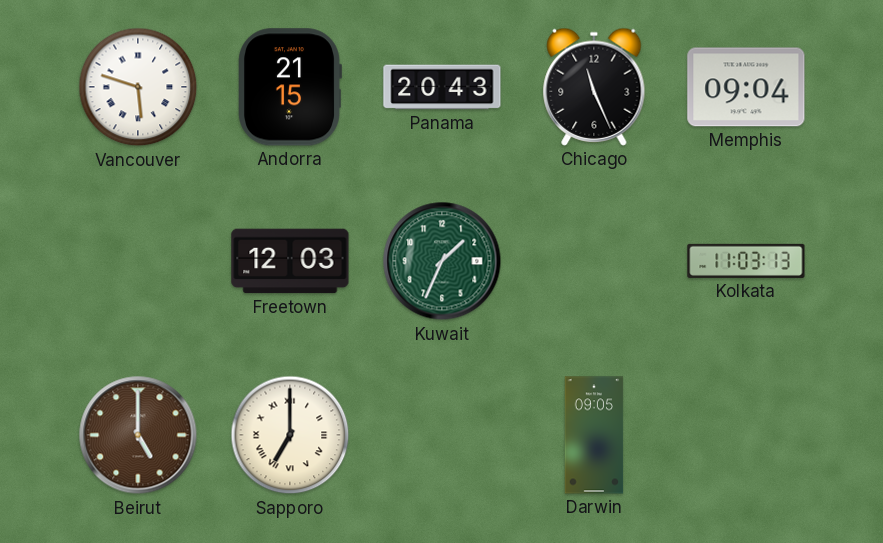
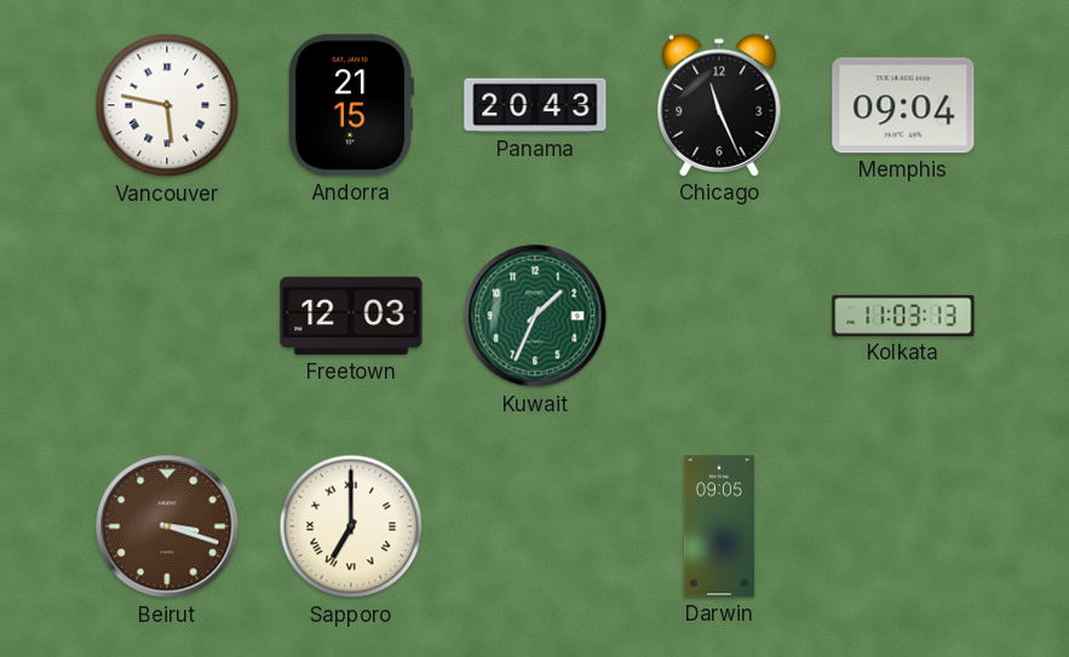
Vancouver: 5:48 -> 5:47 (167, 105)
Beirut: 5:00 -> 3:18 (167, 526)
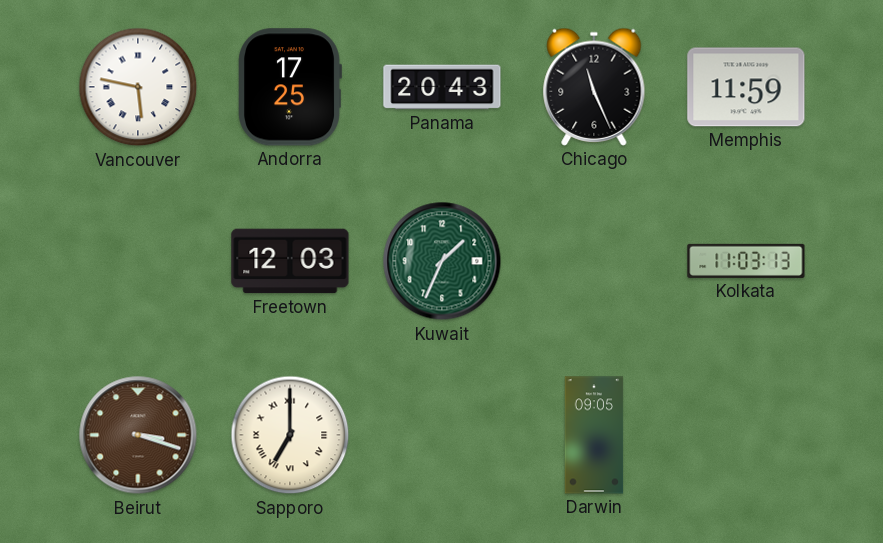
Andorra: 21:15 -> 17:25 (290, 87)
Memphis: 09:04 -> 11:59 (746, 87)
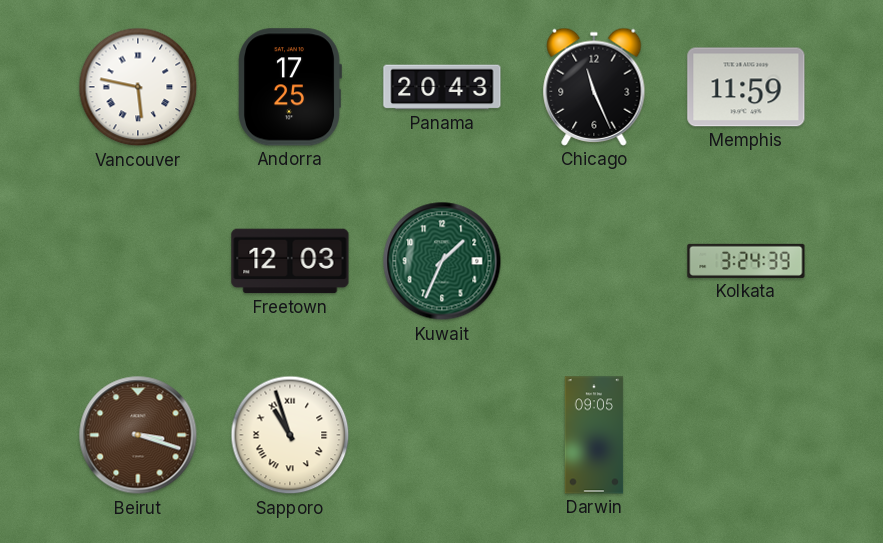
Kolkata: 11:03 -> 3:24 (746, 261)
Sapporo: 7:00 -> 10:57 (290, 435)
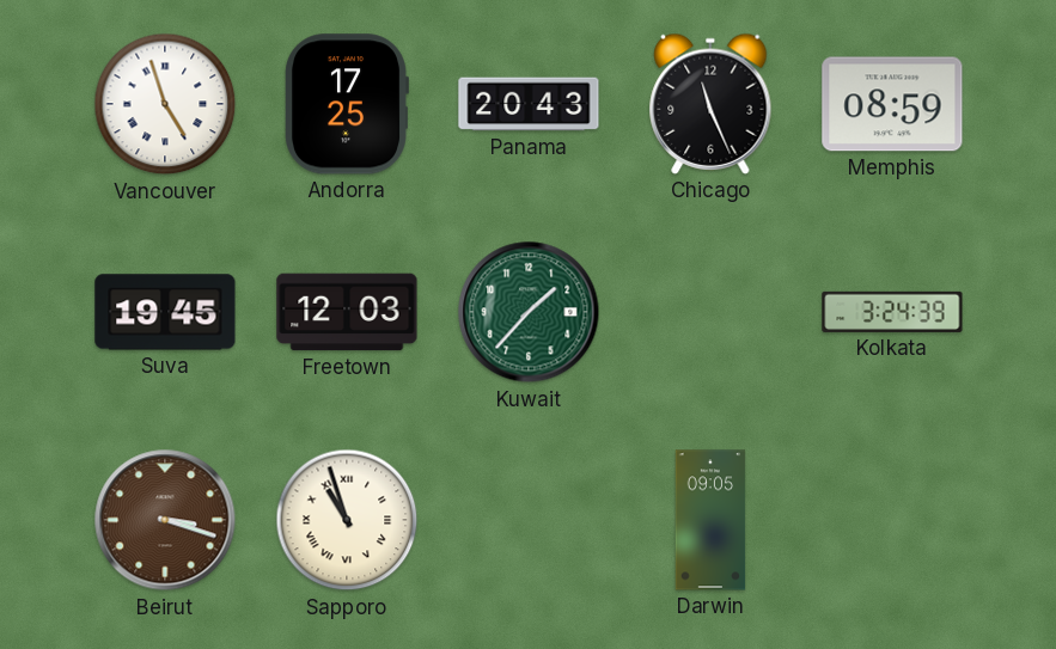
Vancouver: 5:47 -> 4:57 (165, 104)
Memphis: 11:59 -> 08:59 (892, 104)
Suva: none -> 19:45 (165, 312)
Kuwait: 1:34 -> 1:37 (529, 312)
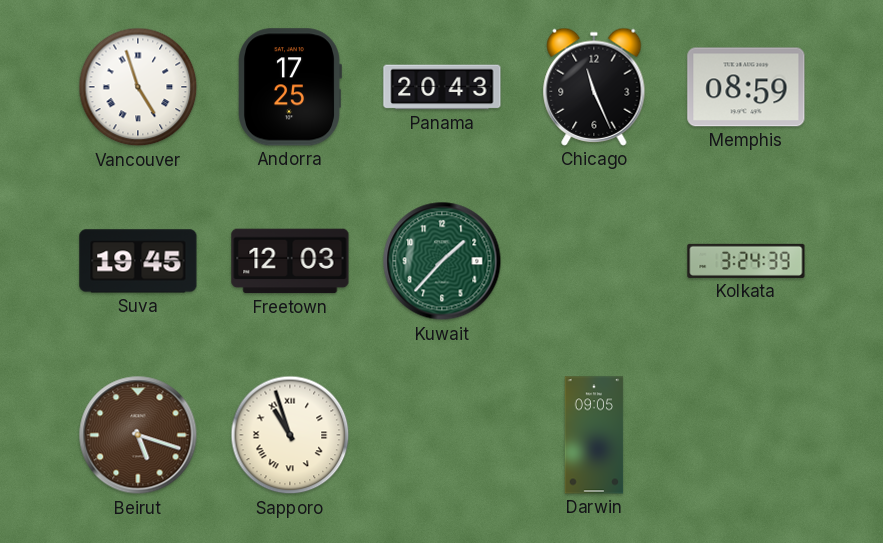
Beirut: 3:18 -> 5:18 (138, 435)
